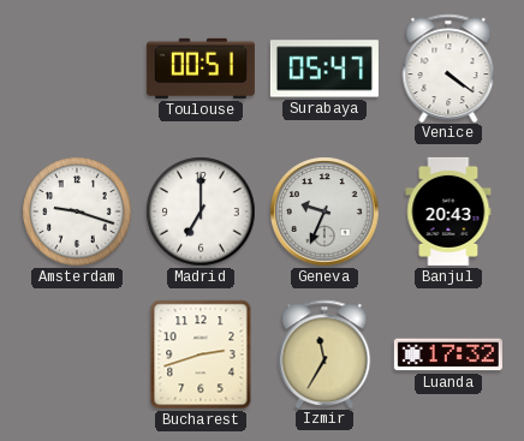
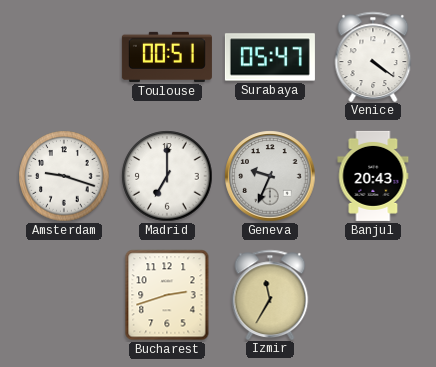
Luanda: 17:32 -> none (448, 354)
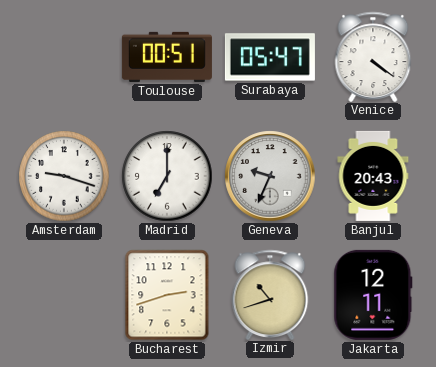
Izmir: 11:35 -> 10:42 (270, 294)
Jakarta: none -> 12:11 (373, 295)
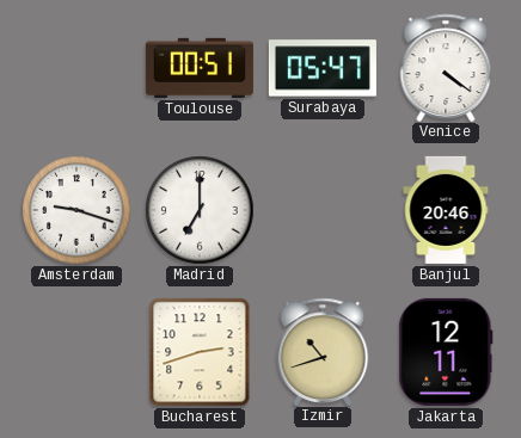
Geneva: 9:34 -> none (270, 176)
Banjul: 20:43 -> 20:46 (446, 210)
